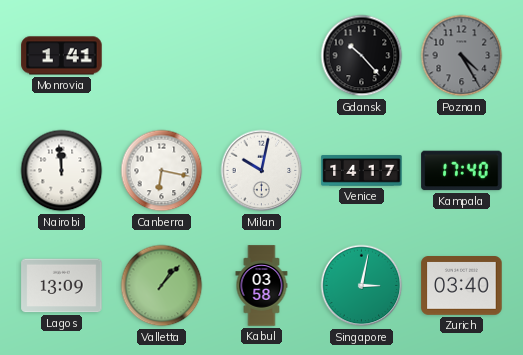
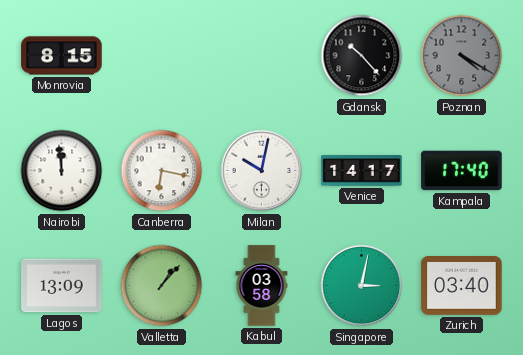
Monrovia: 1:41 -> 8:15 (62, 56)
Poznan: 4:25 -> 4:20 (462, 56)
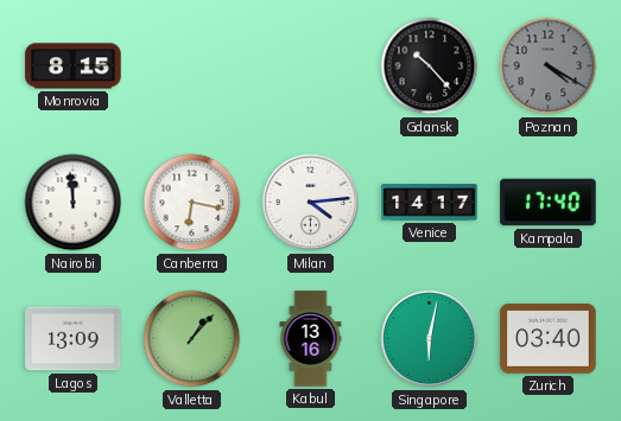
Milan: 10:02 -> 4:14 (311, 203)
Kabul: 03:58 -> 13:16 (311, 339)
Singapore: 3:02 -> 6:02 (430, 339)
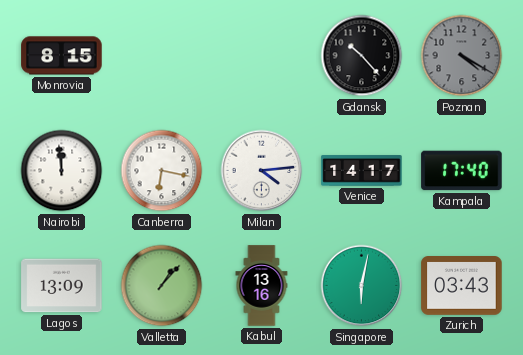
Zurich: 03:40 -> 03:43 (462, 286)
